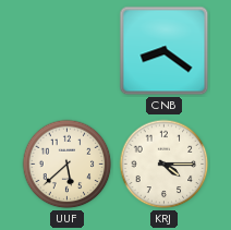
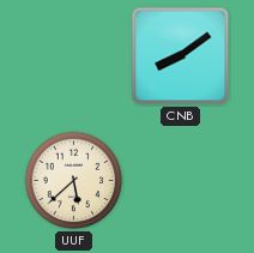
CNB: 8:21 -> 8:09 (181, 56)
KRJ: 4:15 -> none (165, 165)
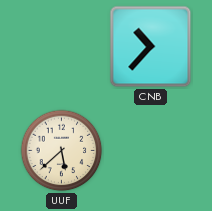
CNB: 8:09 -> 10:37 (151, 47)
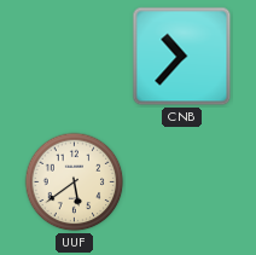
UUF: 5:38 -> 5:39 (75, 182)
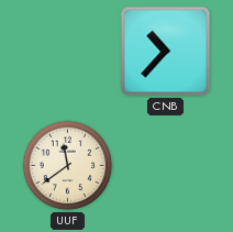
UUF: 5:39 -> 11:39 (68, 166)
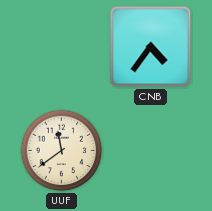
CNB: 10:37 -> 4:36 (151, 47)
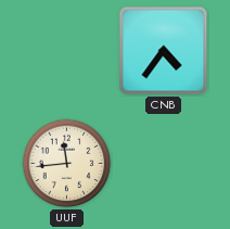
UUF: 11:39 -> 11:44 (67, 164)
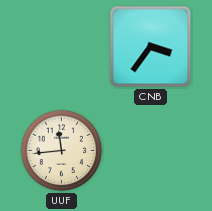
CNB: 4:36 -> 3:36 (151, 47)
